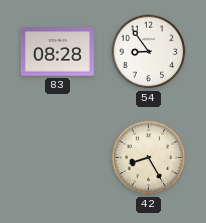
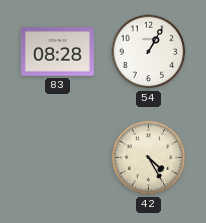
54: 8:54 -> 1:05 (149, 52)
42: 8:25 -> 4:25 (149, 158)
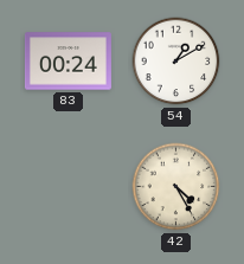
83: 08:28 -> 00:24 (68, 62)
54: 1:05 -> 1:10 (176, 62)
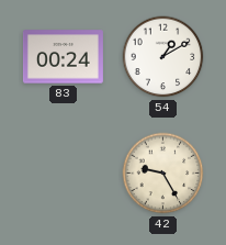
42: 4:25 -> 9:25 (163, 174)
